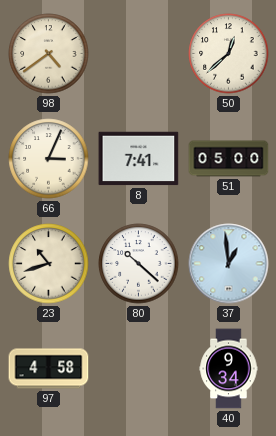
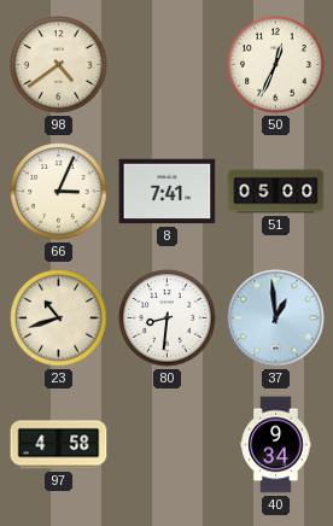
50: 12:38 -> 12:34 (276, 65)
80: 10:22 -> 8:31 (168, 318)
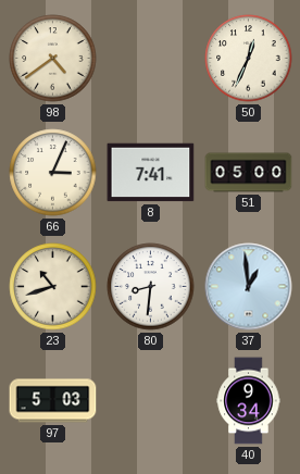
97: 4:58 -> 5:03 (53, 401)
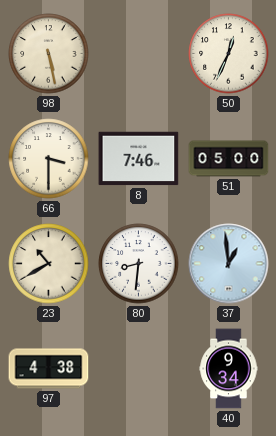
98: 4:39 -> 5:28 (49, 54)
66: 3:04 -> 3:30 (49, 159)
8: 7:41 -> 7:46 (139, 159)
23: 10:42 -> 10:40 (49, 264)
97: 5:03 -> 4:38 (49, 369)
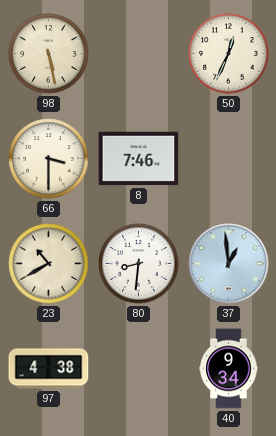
51: 05:00 -> none (229, 159)
